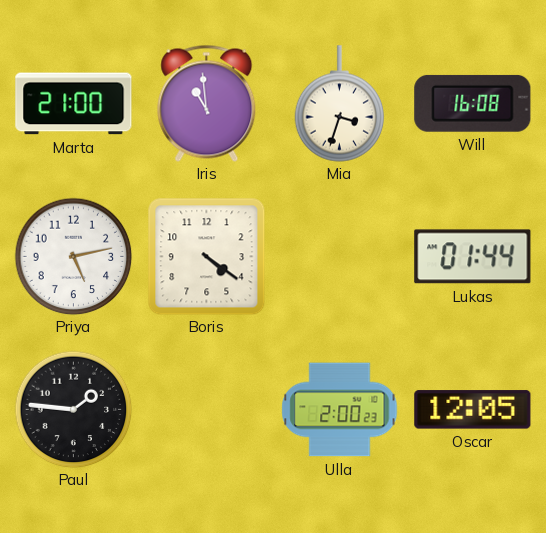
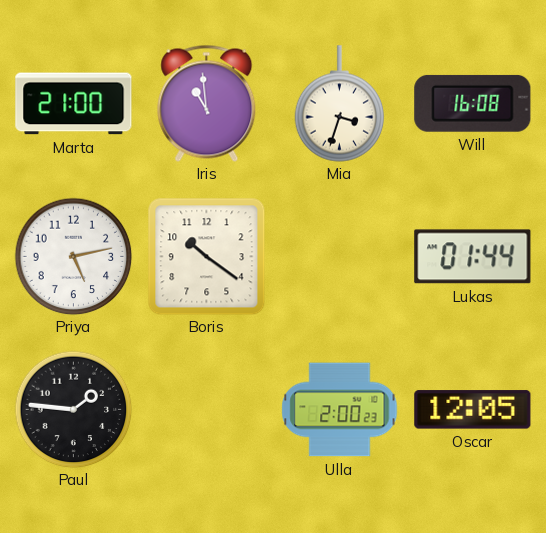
Boris: 4:21 -> 10:21 (206, 256)
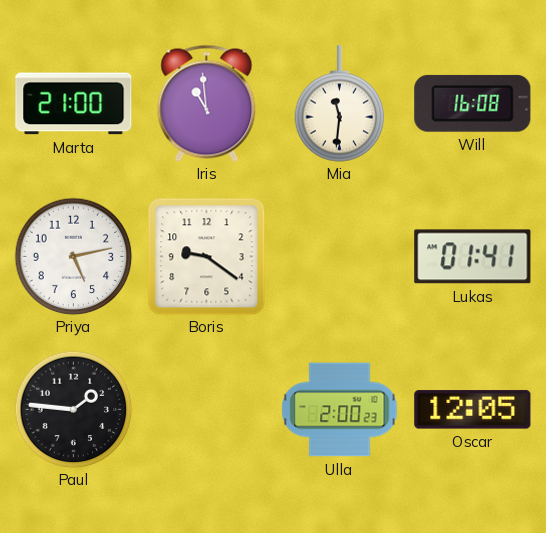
Mia: 3:33 -> 11:31 (340, 104)
Boris: 10:21 -> 9:21 (206, 256)
Lukas: 01:44 -> 01:41 (473, 257)
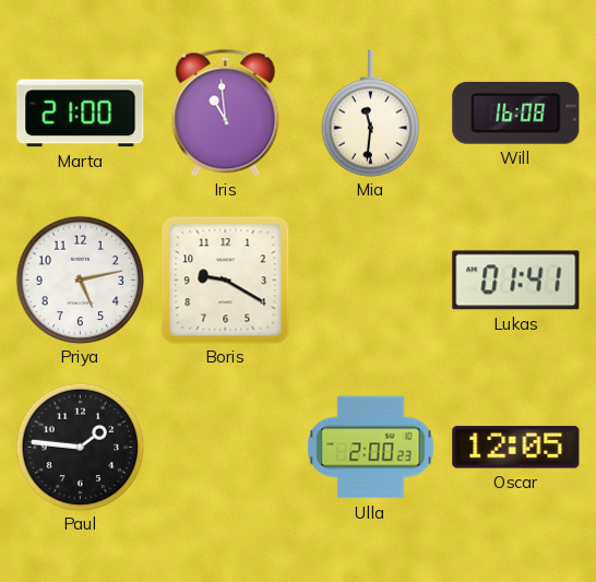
Boris: 9:21 -> 9:20 (225, 280)
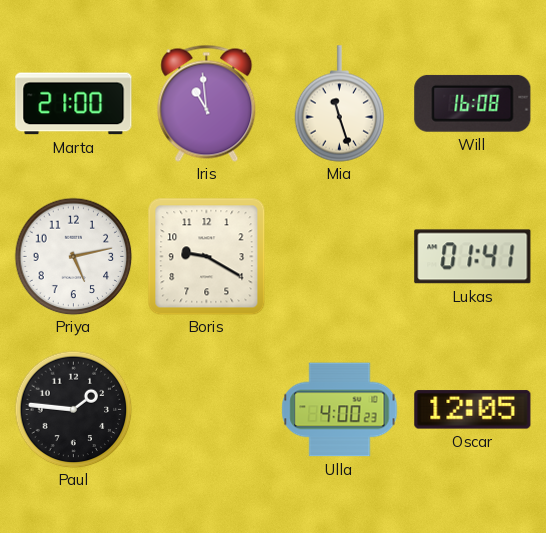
Mia: 11:31 -> 11:27 (340, 104)
Ulla: 2:00 -> 4:00 (340, 410)
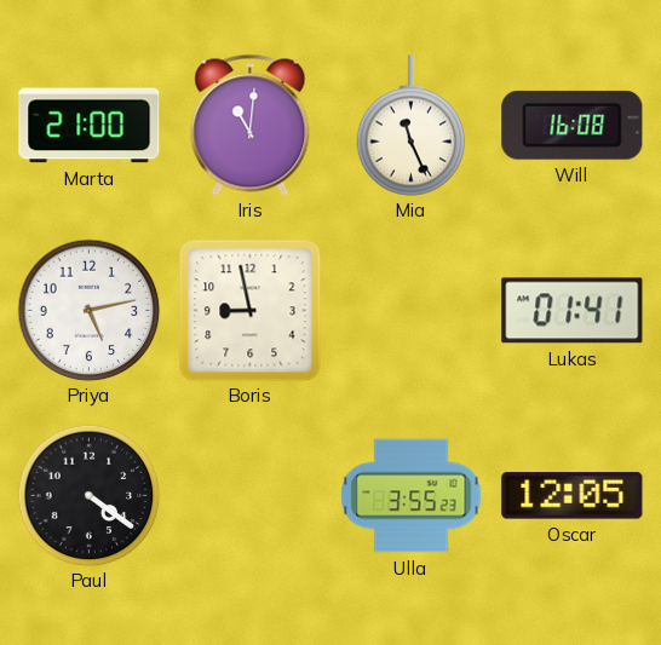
Iris: 10:59 -> 11:01 (251, 125)
Mia: 11:27 -> 11:26 (412, 126)
Boris: 9:20 -> 8:58 (249, 310)
Paul: 1:46 -> 4:21 (88, 495)
Ulla: 4:00 -> 3:55 (412, 496)
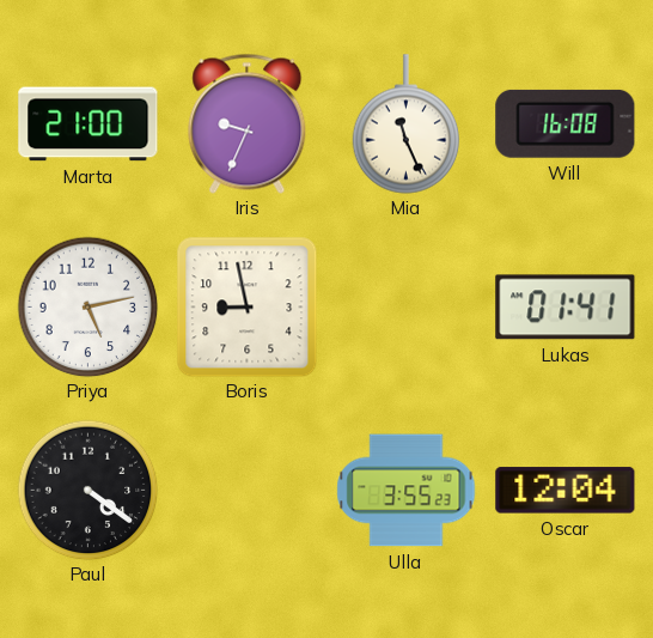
Iris: 11:01 -> 9:34 (248, 123)
Oscar: 12:05 -> 12:04 (566, 491)
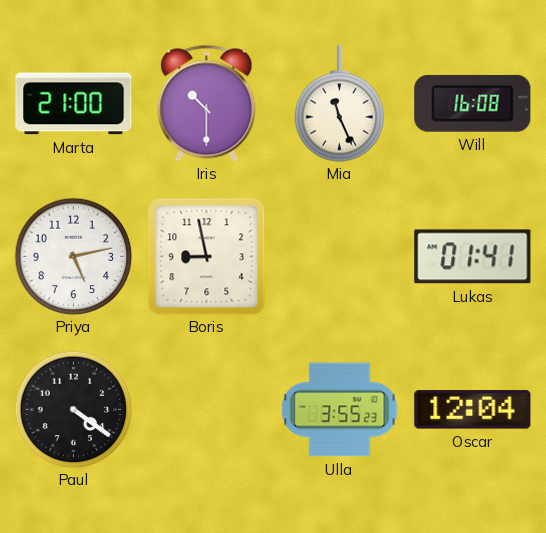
Iris: 9:34 -> 10:30 (207, 103)
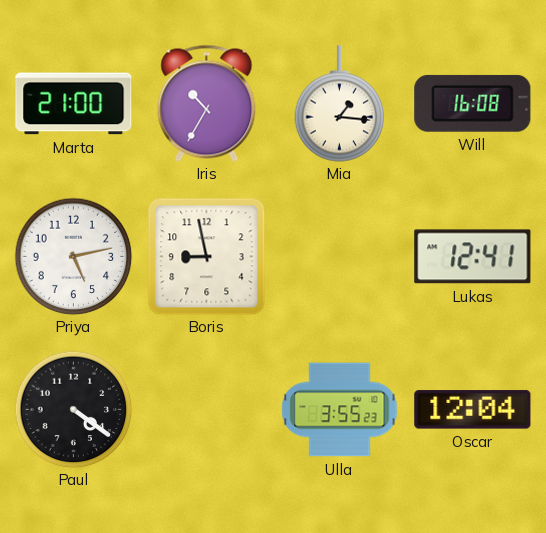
Iris: 10:30 -> 10:35 (207, 103)
Mia: 11:26 -> 1:16 (340, 104)
Lukas: 01:41 -> 12:41 (473, 257)
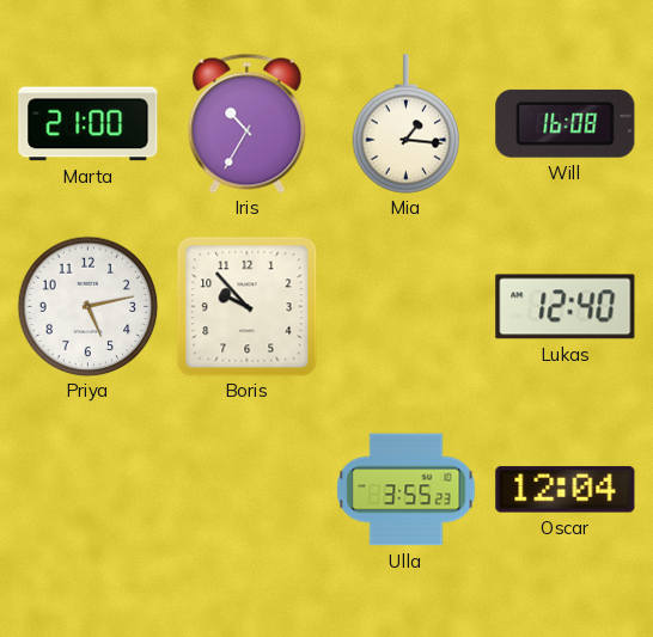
Boris: 8:58 -> 9:53 (246, 306)
Lukas: 12:41 -> 12:40 (566, 307)
Paul: 4:21 -> none (73, 409)
